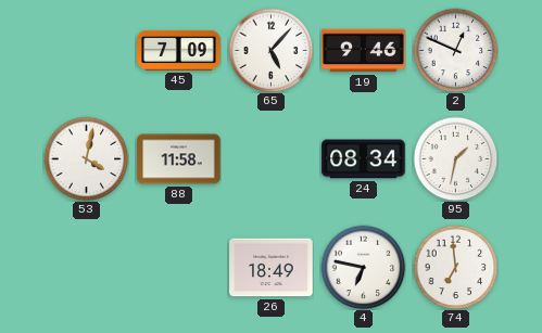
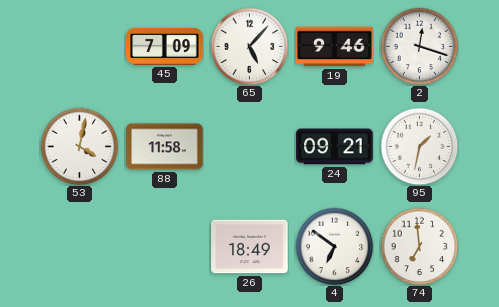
2: 12:49 -> 12:18 (419, 46)
24: 08:34 -> 09:21 (335, 147)
4: 6:47 -> 6:51 (334, 246)
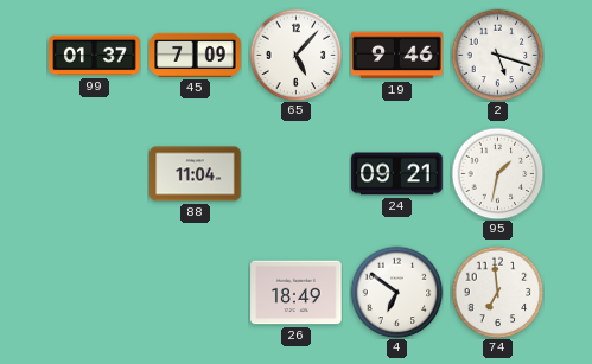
99: none -> 01:37 (95, 56)
2: 12:18 -> 5:18 (497, 55)
53: 4:02 -> none (79, 146)
88: 11:58 -> 11:04 (196, 174)
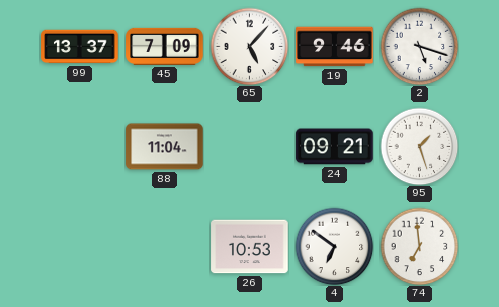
99: 01:37 -> 13:37 (80, 47)
95: 1:32 -> 1:27 (419, 146)
26: 18:49 -> 10:53 (250, 247)
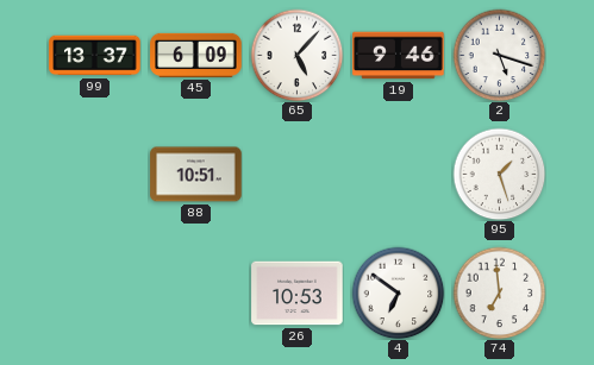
45: 7:09 -> 6:09 (196, 55)
88: 11:04 -> 10:51 (196, 175)
24: 09:21 -> none (335, 147)
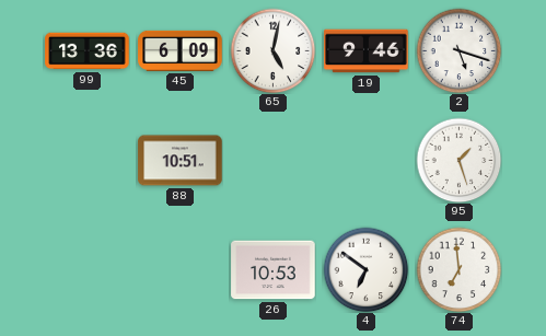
99: 13:37 -> 13:36 (88, 51)
65: 5:07 -> 5:02 (272, 50)
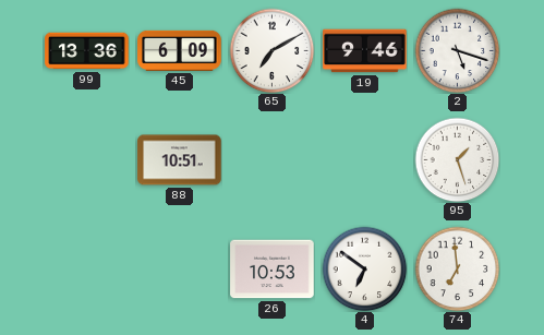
65: 5:02 -> 7:10 (271, 50)
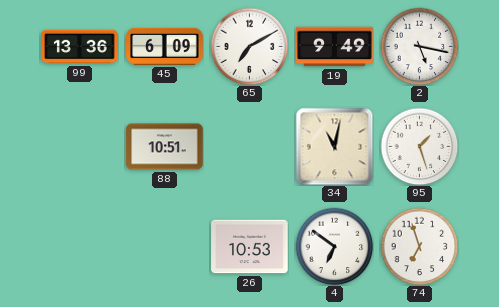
19: 9:46 -> 9:49 (335, 47)
2: 5:18 -> 5:17 (419, 46)
34: none -> 11:02 (334, 146)
74: 6:59 -> 6:57 (419, 246)
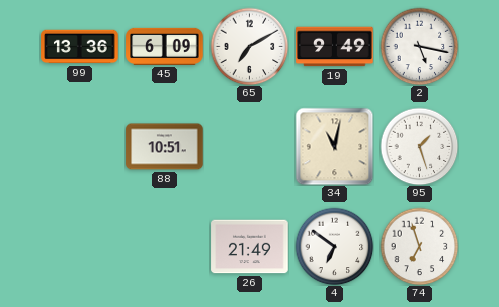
26: 10:53 -> 21:49 (250, 247)
